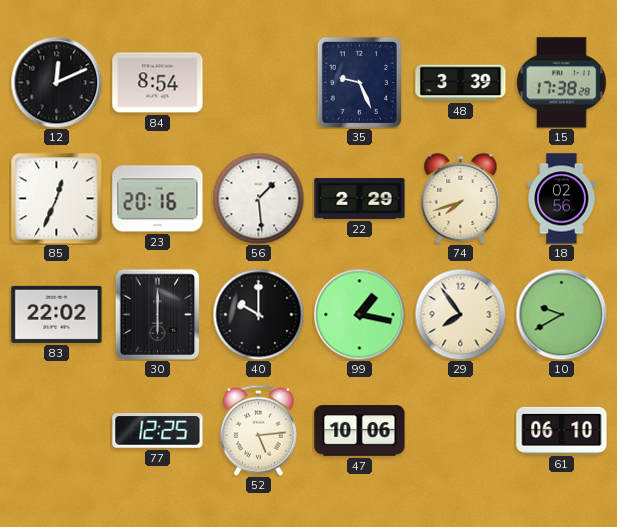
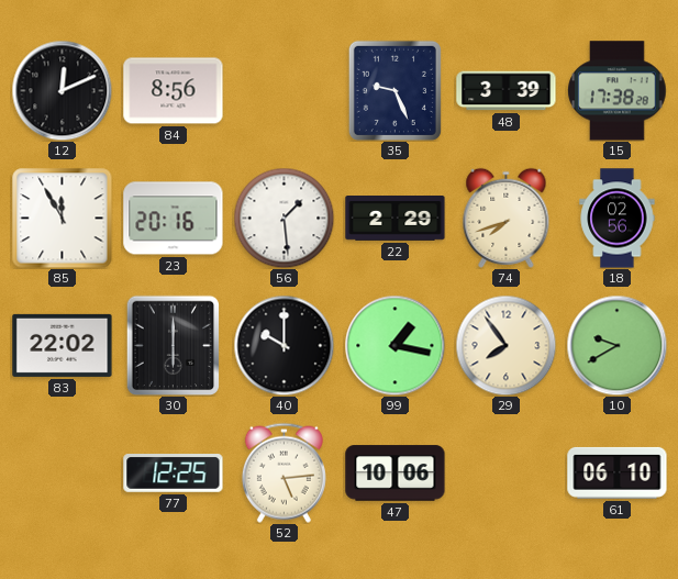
84: 8:54 -> 8:56 (174, 91)
85: 12:34 -> 11:55 (63, 219)
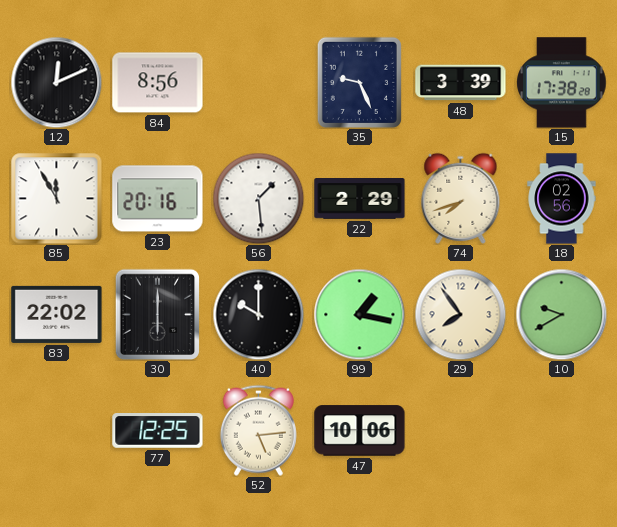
61: 06:10 -> none (618, 472)
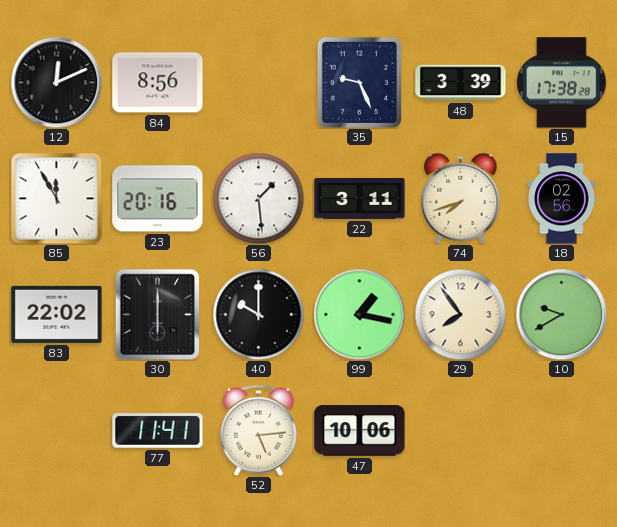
22: 2:29 -> 3:11 (360, 199)
77: 12:25 -> 11:41 (158, 431)
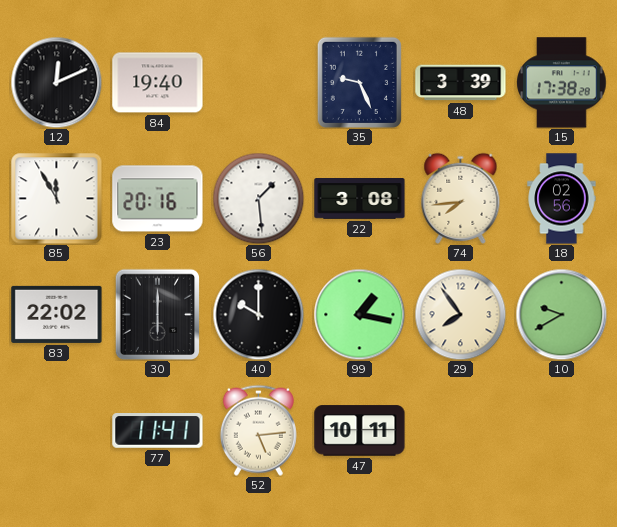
84: 8:56 -> 19:40 (158, 83)
22: 3:11 -> 3:08 (360, 199)
74: 7:42 -> 7:44 (461, 198)
47: 10:06 -> 10:11 (360, 431)
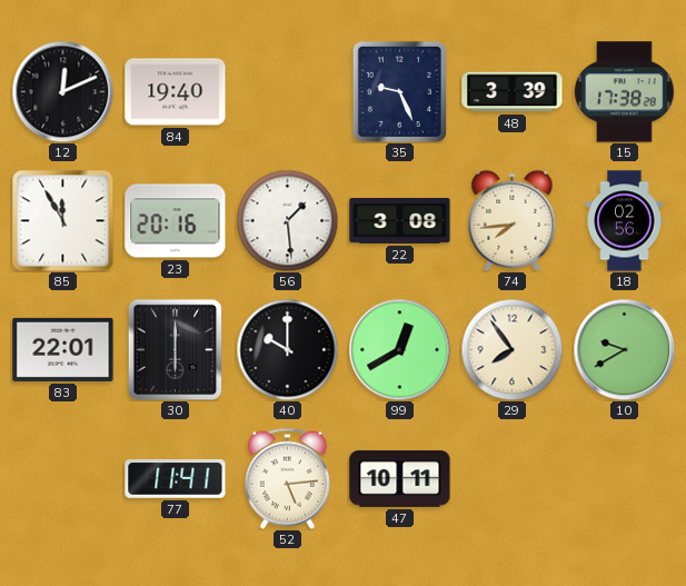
83: 22:02 -> 22:01 (63, 349)
99: 1:17 -> 12:40 (399, 349)
